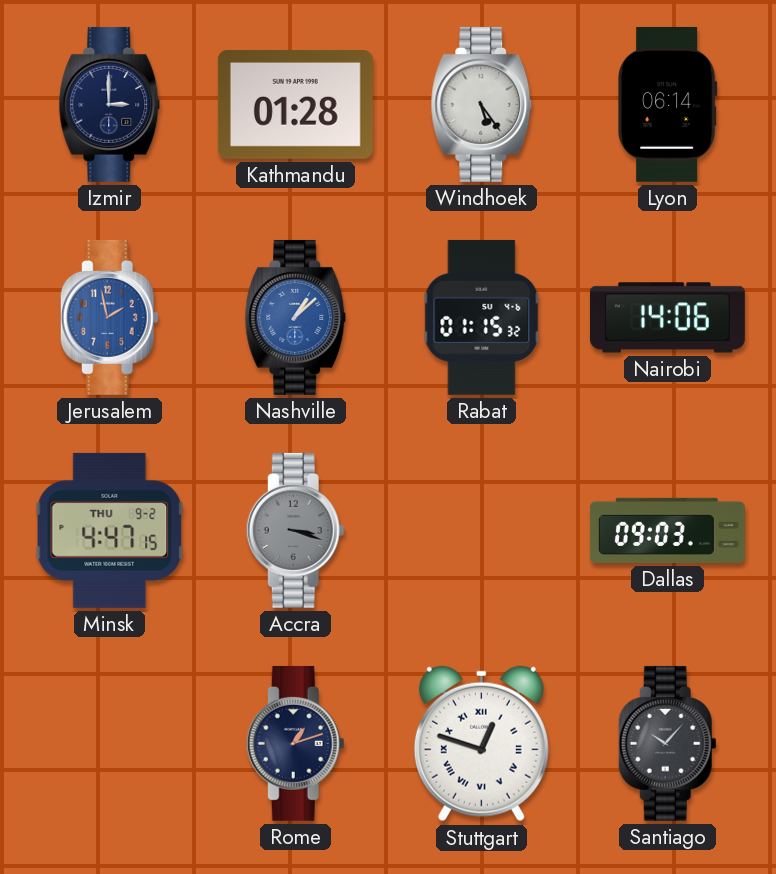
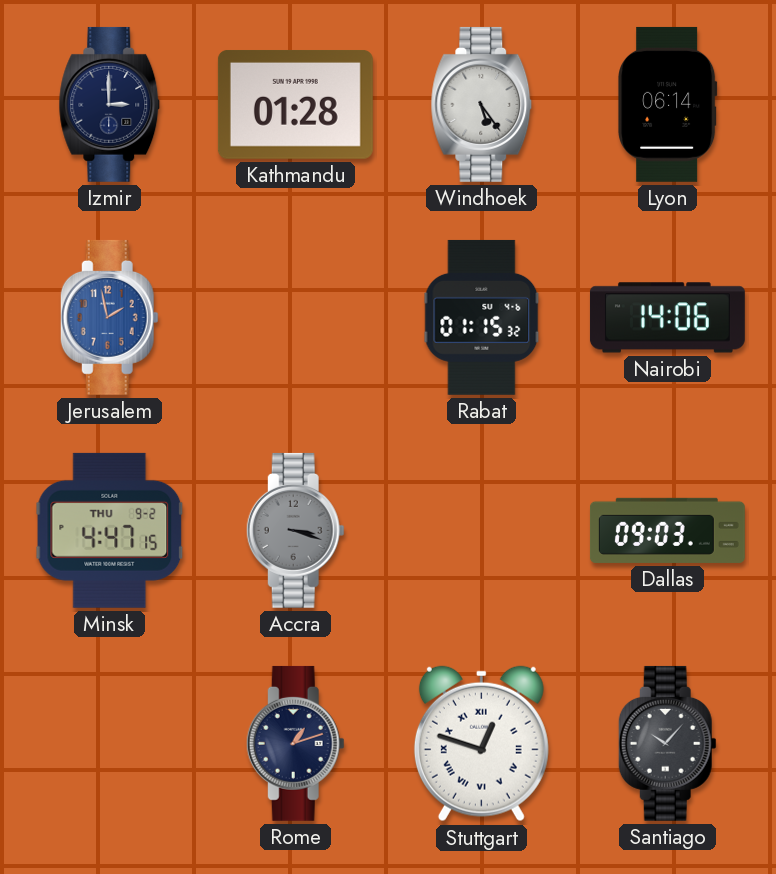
Nashville: 1:08 -> none (296, 317)
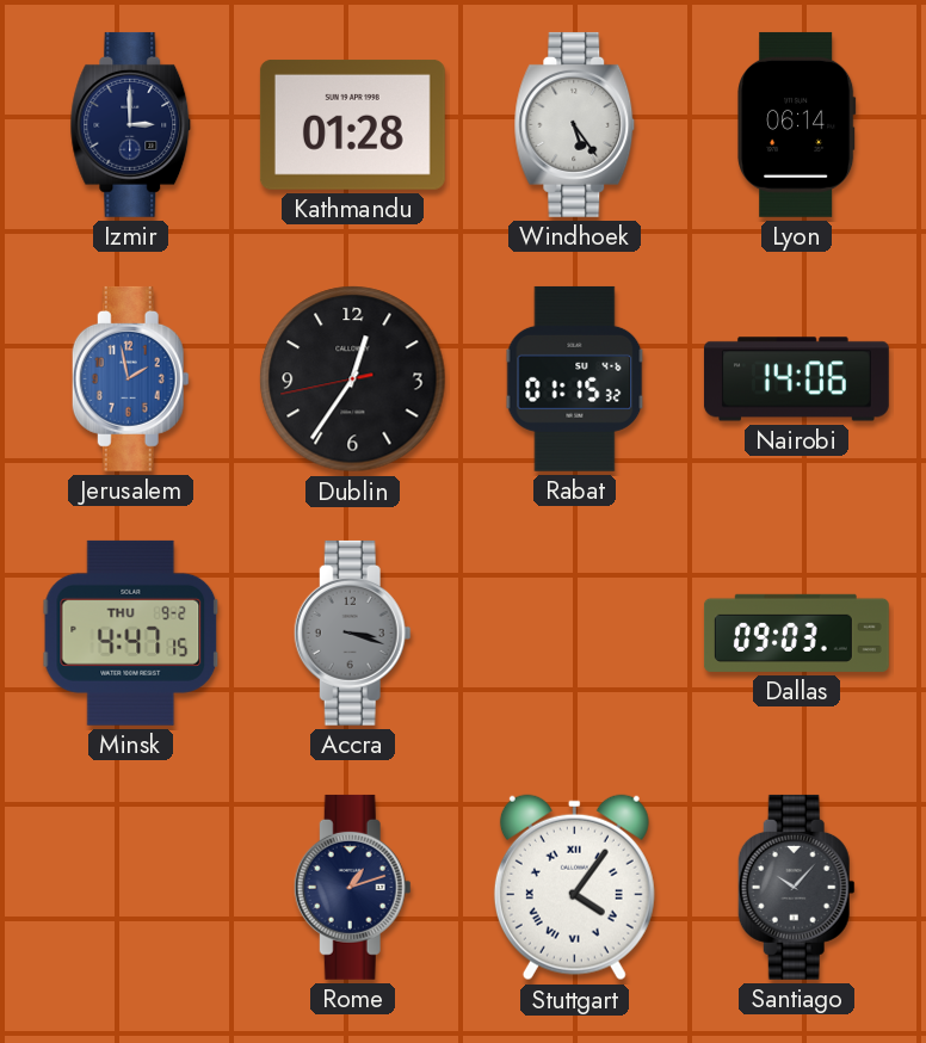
Dublin: none -> 12:35 (353, 379)
Stuttgart: 12:48 -> 4:06 (574, 888)
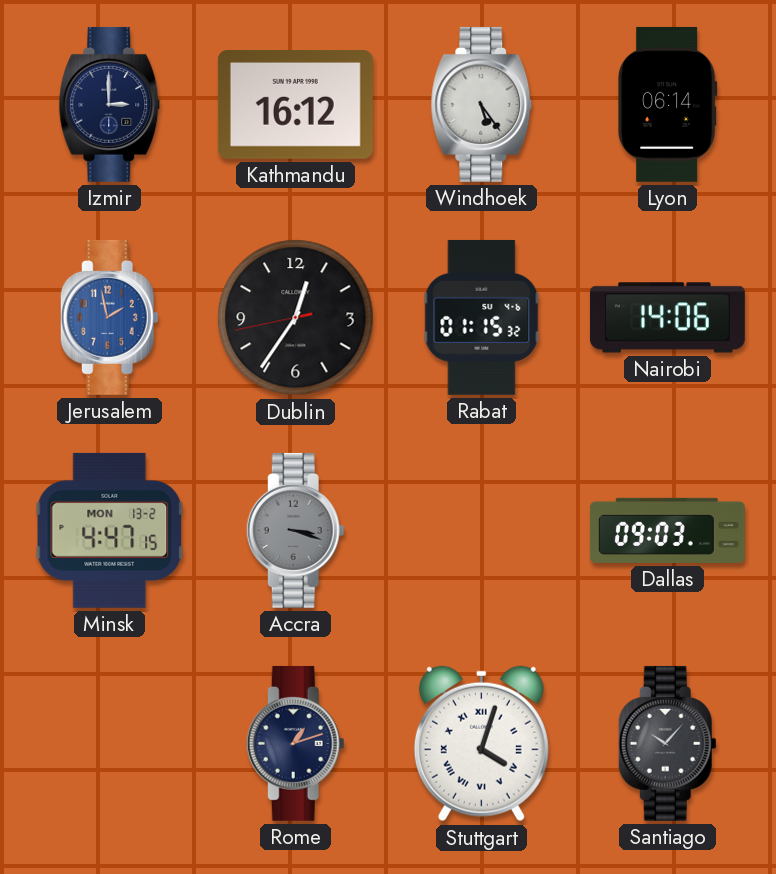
Kathmandu: 01:28 -> 16:12 (295, 104)
Minsk date: THU 9-2 -> MON 13-2 (110, 530)
Stuttgart: 4:06 -> 4:03 (481, 744)
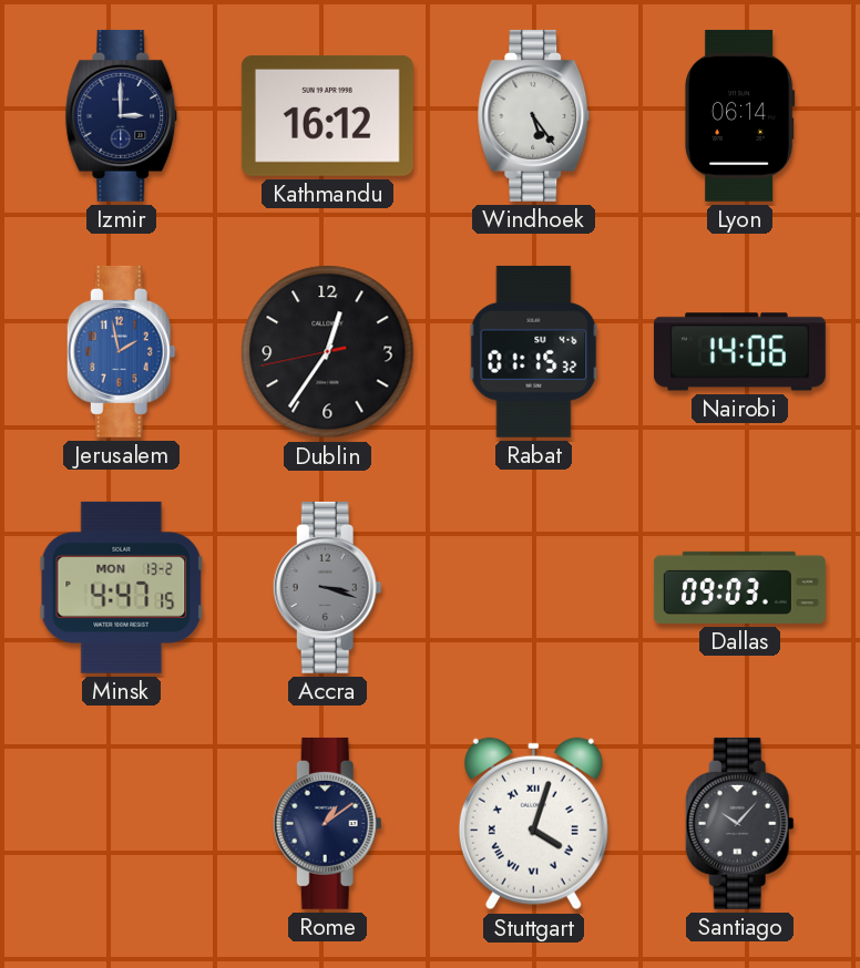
Rome: 1:12 -> 1:09 (327, 823)
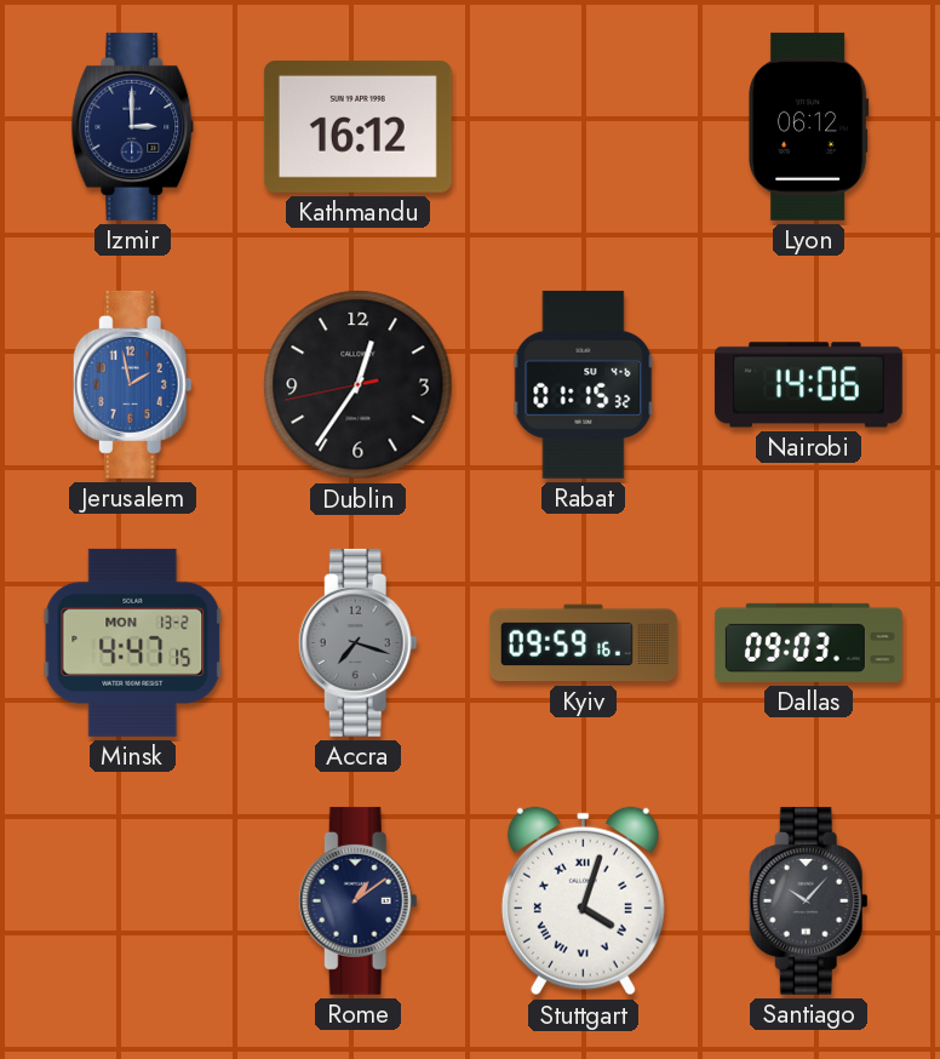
Windhoek: 5:24 -> none (534, 115)
Lyon: 06:14 -> 06:12 (809, 126)
Accra: 3:18 -> 7:18 (357, 642)
Kyiv: none -> 09:59 (583, 643)
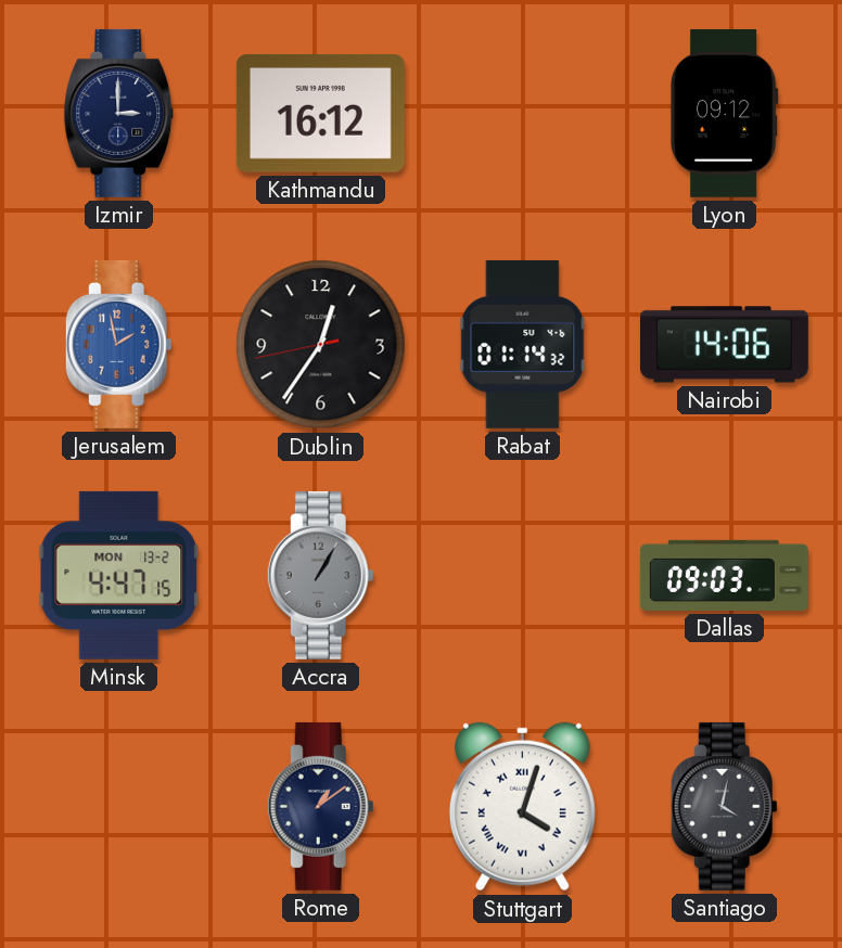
Lyon: 06:12 -> 09:12 (725, 113)
Rabat: 01:15 -> 01:14 (523, 344)
Accra: 7:18 -> 1:05 (320, 575)
Kyiv: 09:59 -> none (583, 643)
Santiago: 10:07 -> 4:02 (724, 806)
